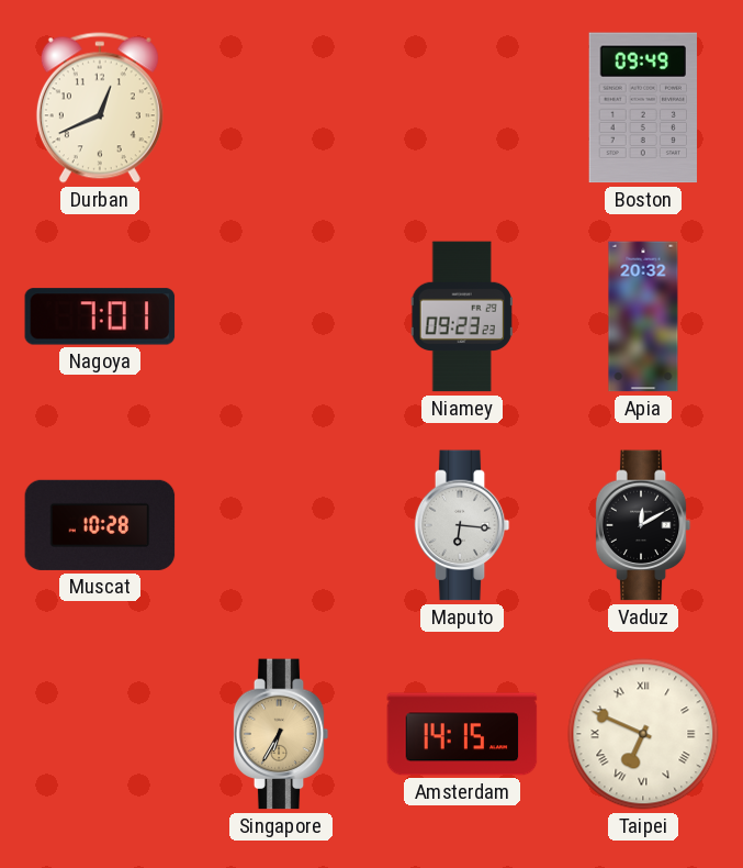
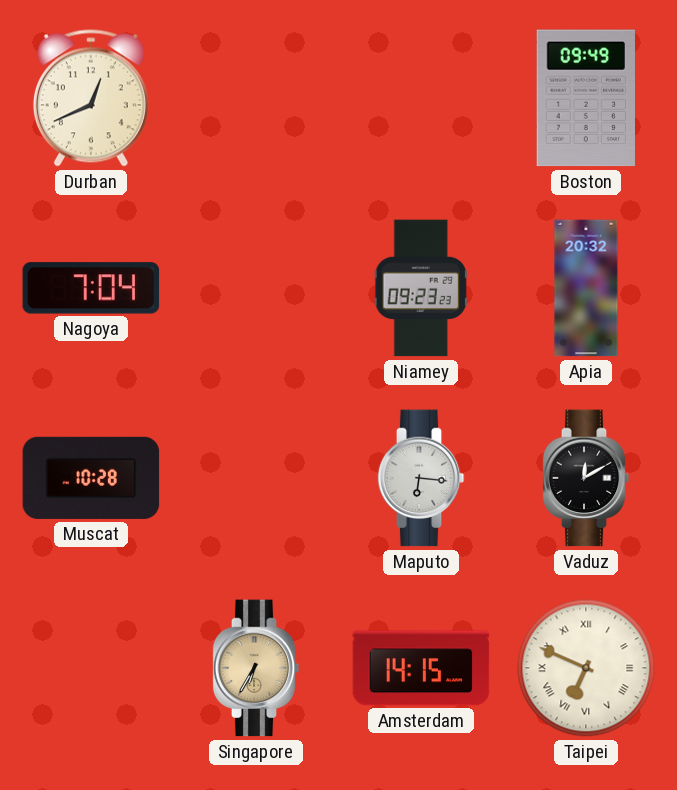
Nagoya: 7:01 -> 7:04 (91, 288)
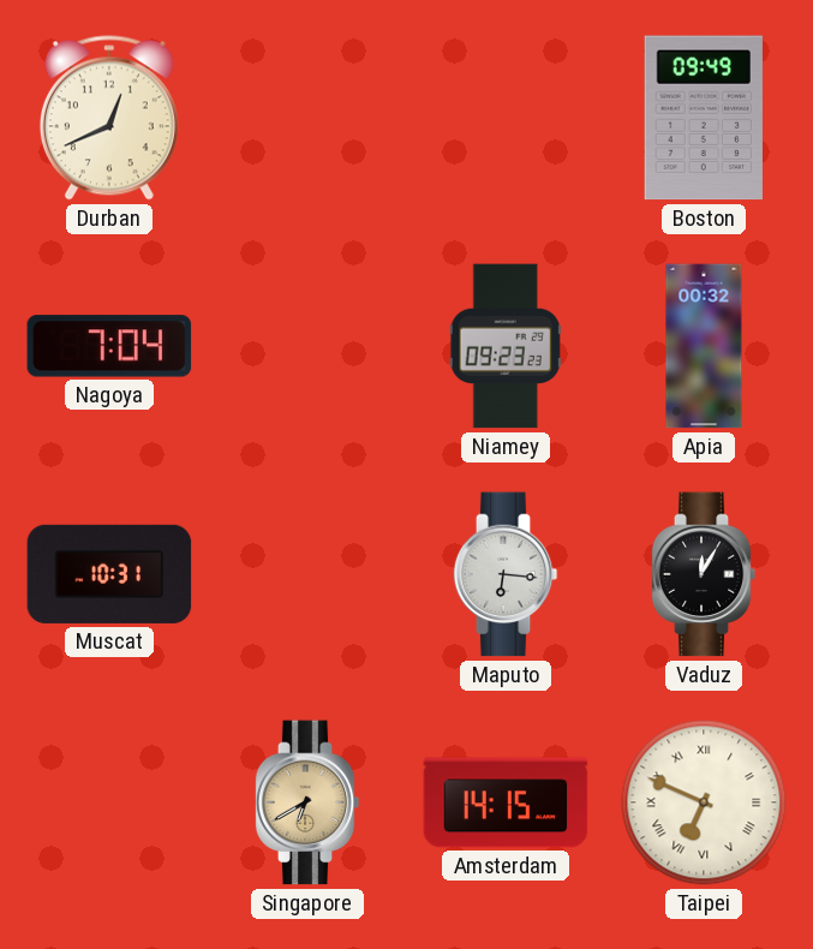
Apia: 20:32 -> 00:32 (704, 346)
Muscat: 10:28 -> 10:31 (109, 574)
Vaduz: 12:10 -> 12:05 (704, 574)
Singapore: 6:35 -> 6:40 (307, 802)
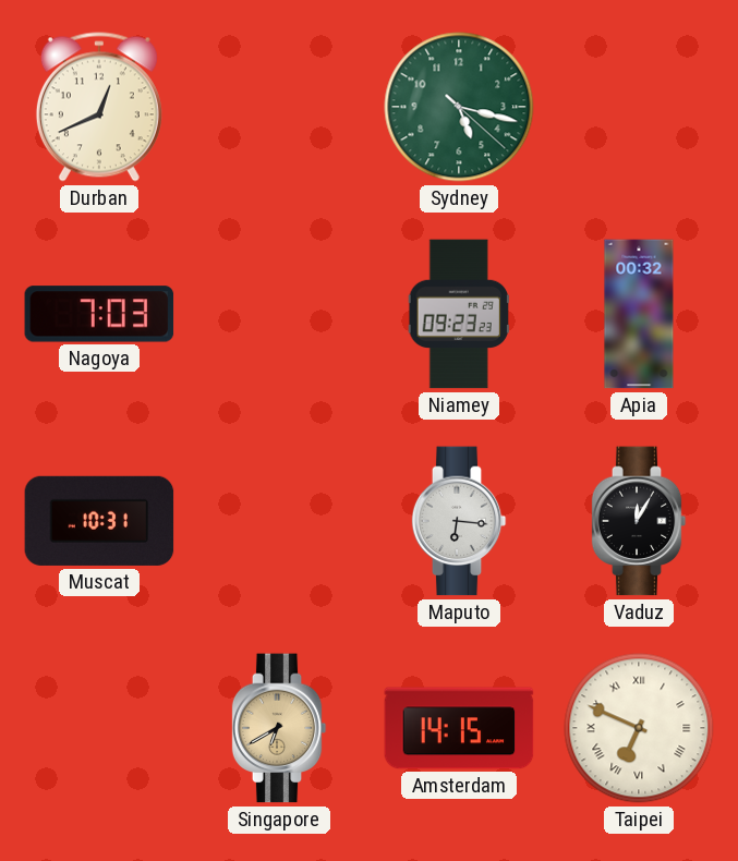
Sydney: none -> 5:17 (459, 107)
Boston: 09:49 -> none (704, 118)
Nagoya: 7:04 -> 7:03 (99, 314)
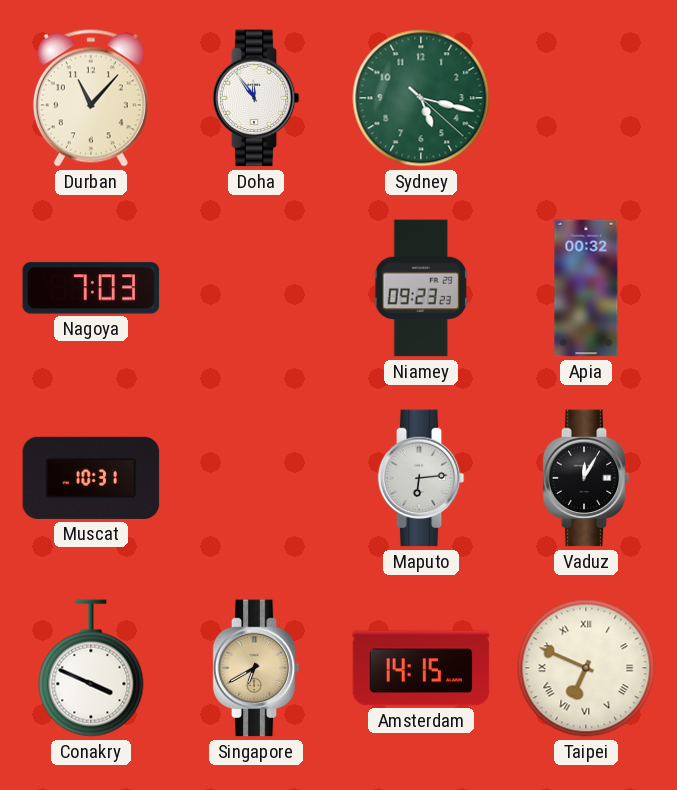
Durban: 12:41 -> 11:07 (91, 98)
Doha: none -> 11:54 (256, 98)
Maputo: 6:16 -> 6:14 (421, 478)
Conakry: none -> 3:49 (91, 668)
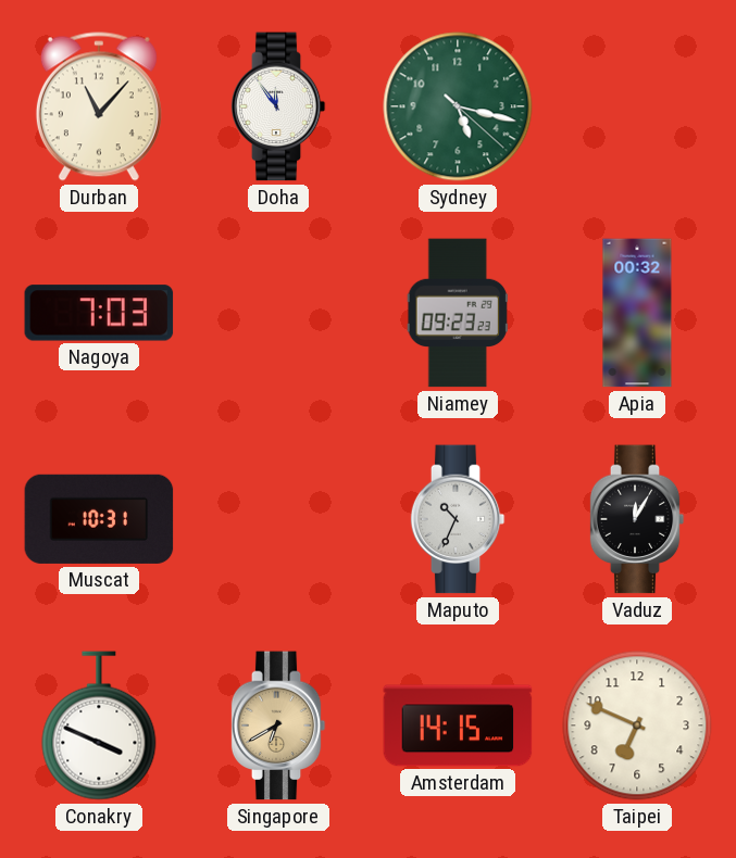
Maputo: 6:14 -> 10:34 (458, 519)
Taipei numerals: Roman -> Arabic (637, 725)
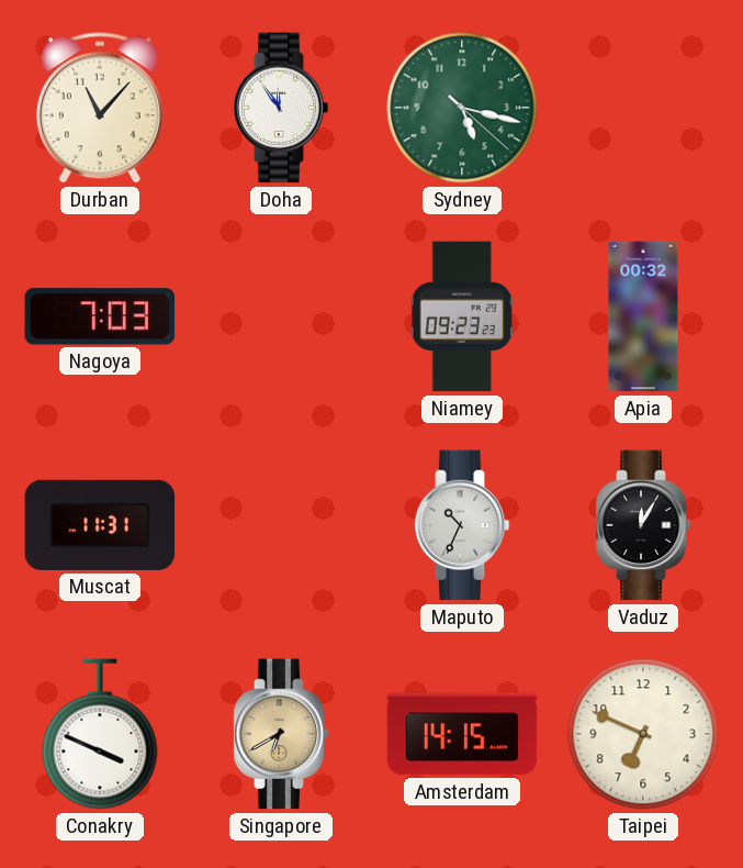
Muscat: 10:31 -> 11:31 (100, 525)
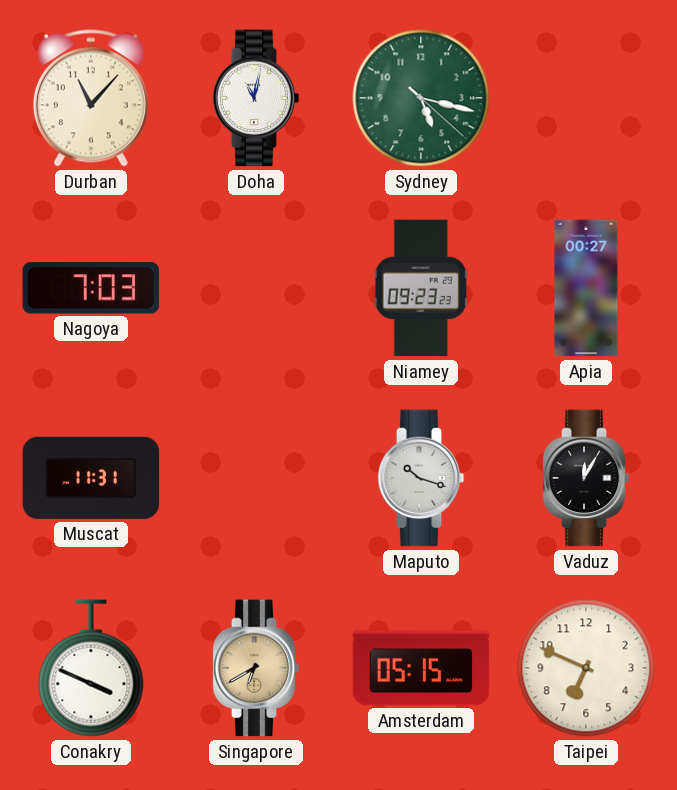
Doha: 11:54 -> 11:02 (256, 98)
Apia: 00:32 -> 00:27 (586, 288)
Maputo: 10:34 -> 10:18 (421, 478)
Amsterdam: 14:15 -> 05:15 (421, 668)
